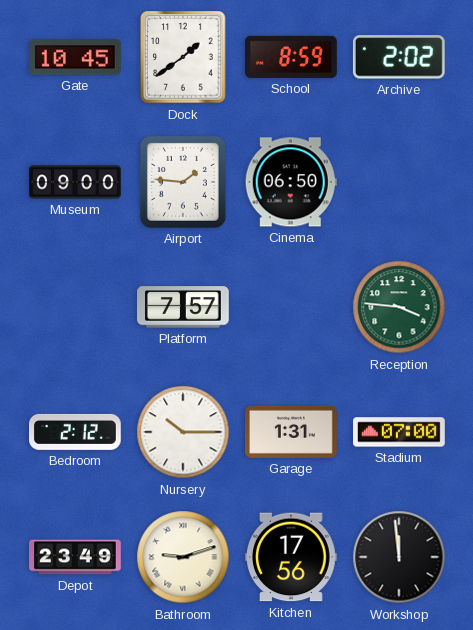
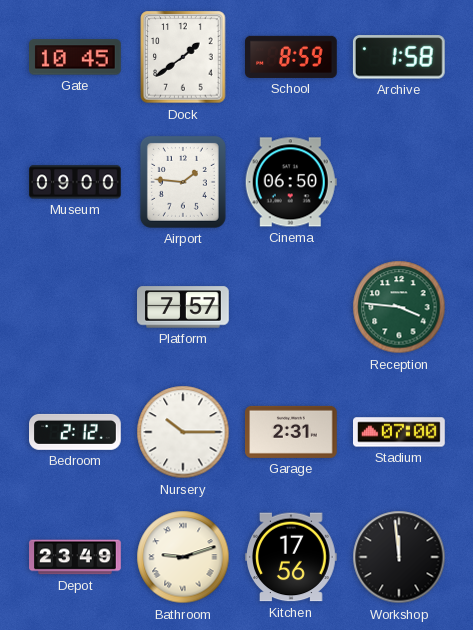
Archive: 2:02 -> 1:58 (399, 57)
Garage: 1:31 -> 2:31 (292, 432)
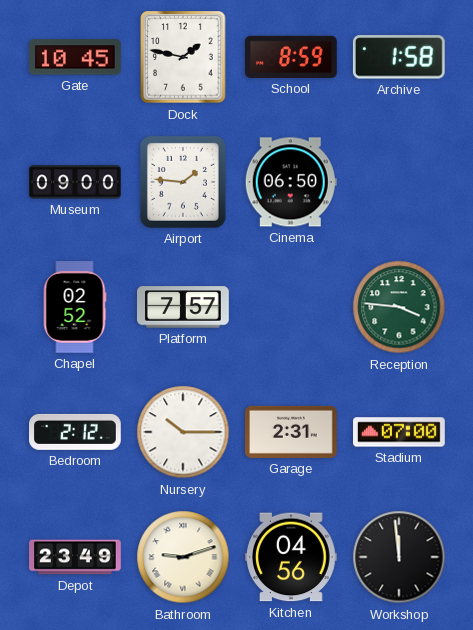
Dock: 1:39 -> 1:47 (183, 57)
Chapel: none -> 02:52 (75, 308)
Kitchen: 17:56 -> 04:56 (292, 557)
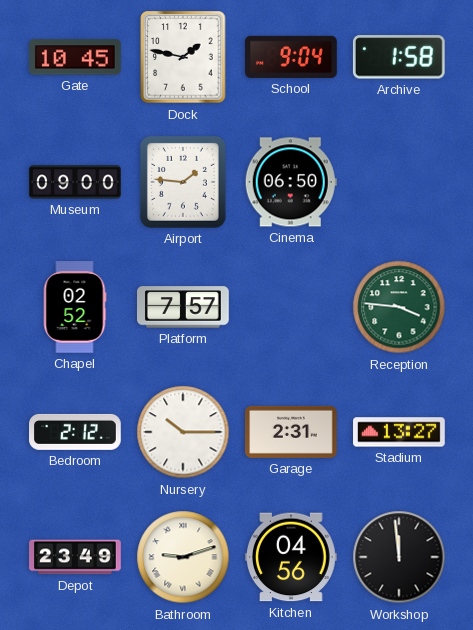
School: 8:59 -> 9:04 (292, 57)
Stadium: 07:00 -> 13:27 (399, 432)
